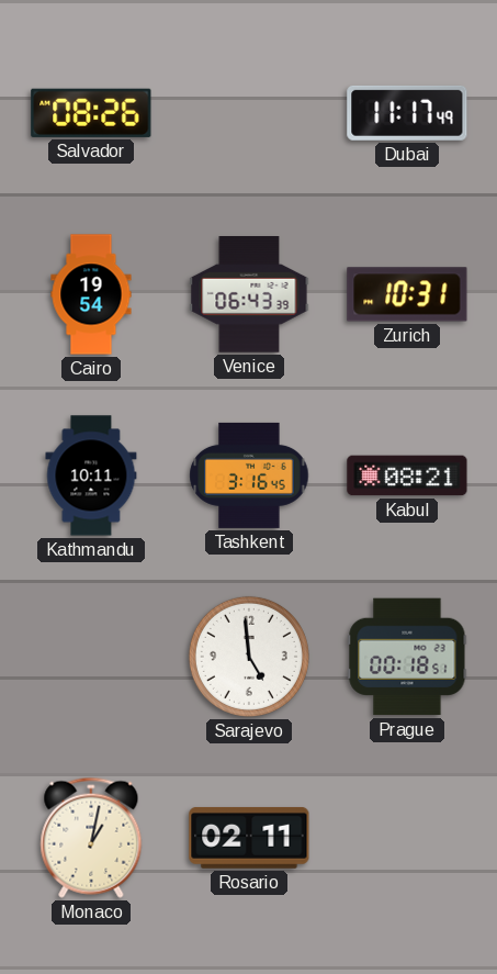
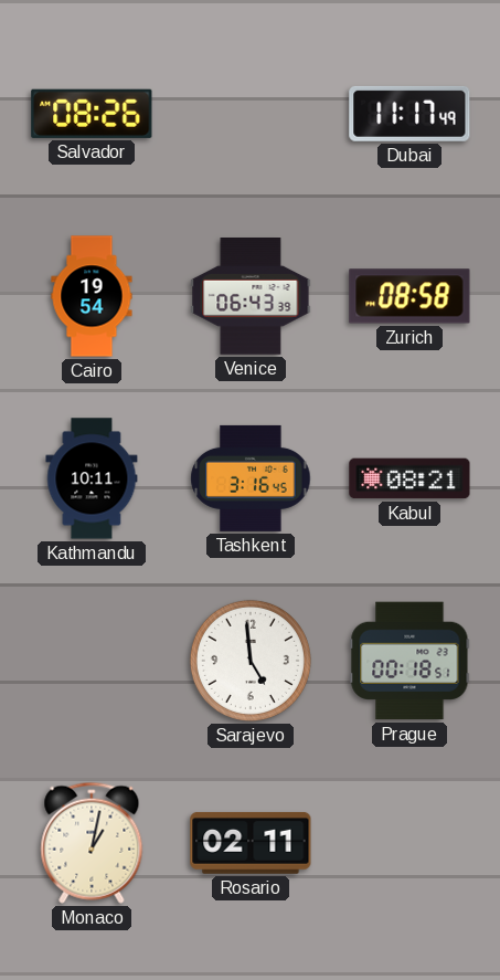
Zurich: 10:31 -> 08:58 (409, 296)
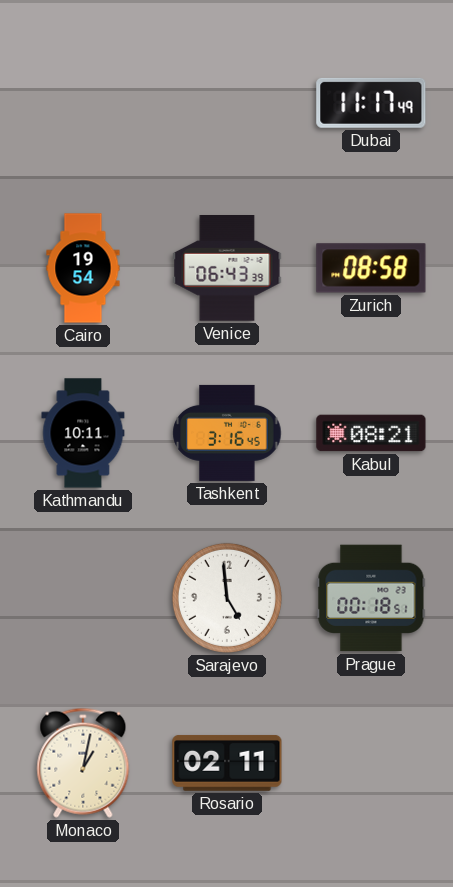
Salvador: 08:26 -> none (92, 114)
